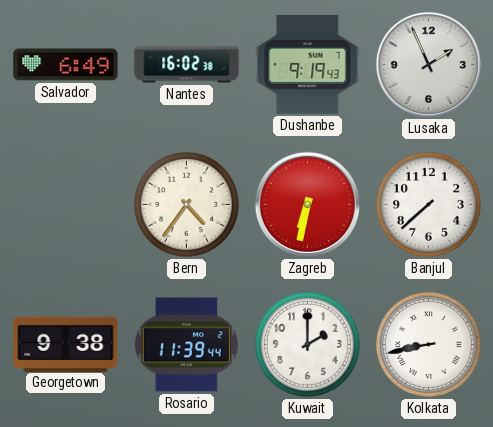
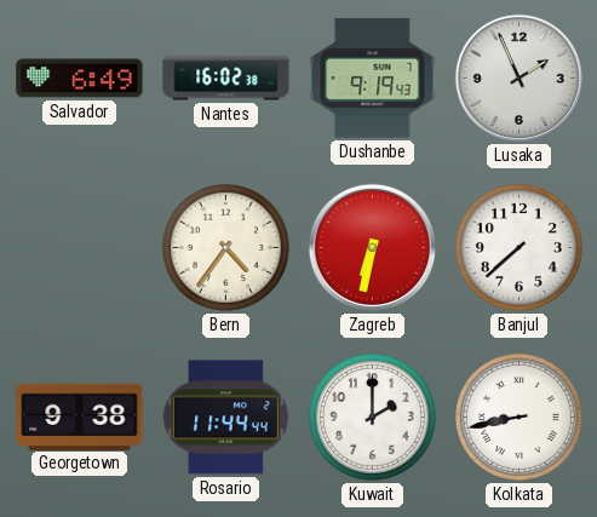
Rosario: 11:39 -> 11:44 (225, 418)
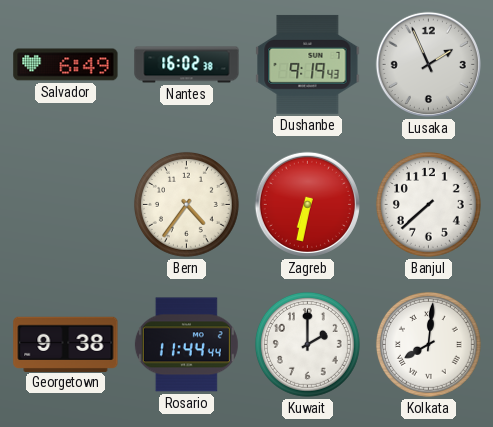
Kolkata: 8:43 -> 8:01 (428, 344)
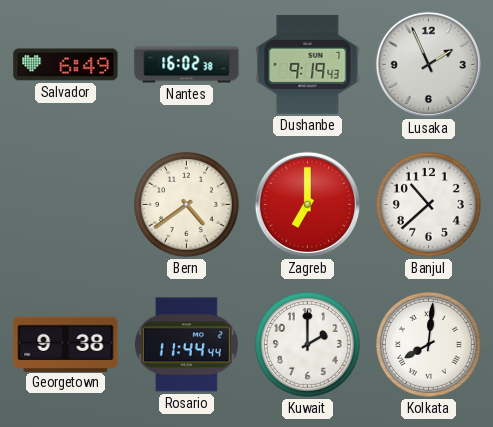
Bern: 4:36 -> 4:39 (186, 204)
Zagreb: 6:32 -> 7:00 (307, 204)
Banjul: 7:38 -> 10:38 (428, 204)
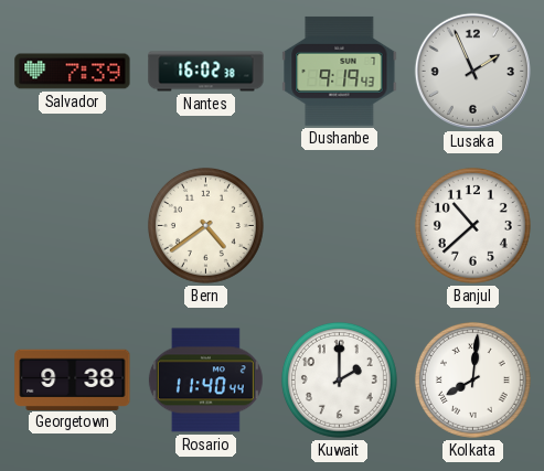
Salvador: 6:49 -> 7:39 (73, 72)
Zagreb: 7:00 -> none (307, 204)
Rosario: 11:44 -> 11:40 (205, 381)
